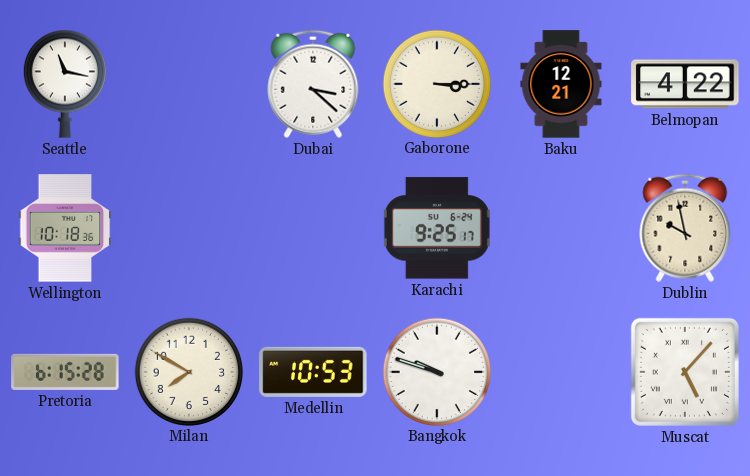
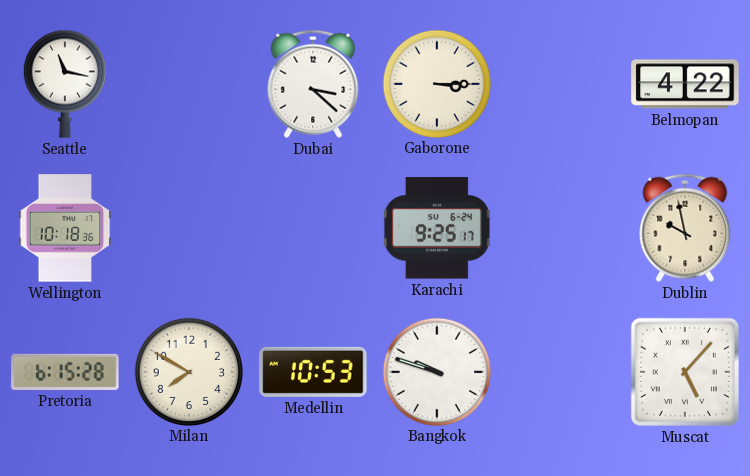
Baku: 12:21 -> none (561, 84)
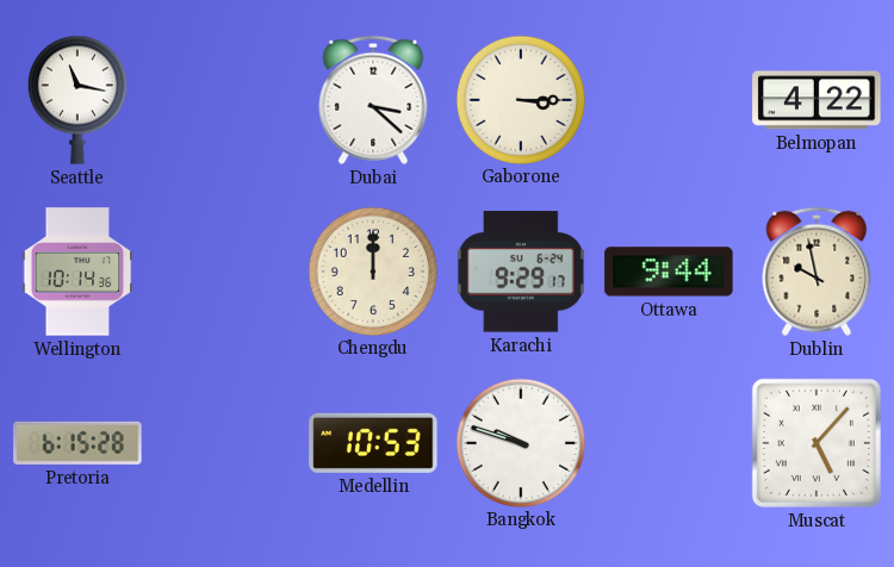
Wellington: 10:18 -> 10:14 (77, 272)
Chengdu: none -> 12:00 (372, 270)
Karachi: 9:25 -> 9:29 (521, 272)
Ottawa: none -> 9:44 (669, 272)
Milan: 7:50 -> none (188, 371)
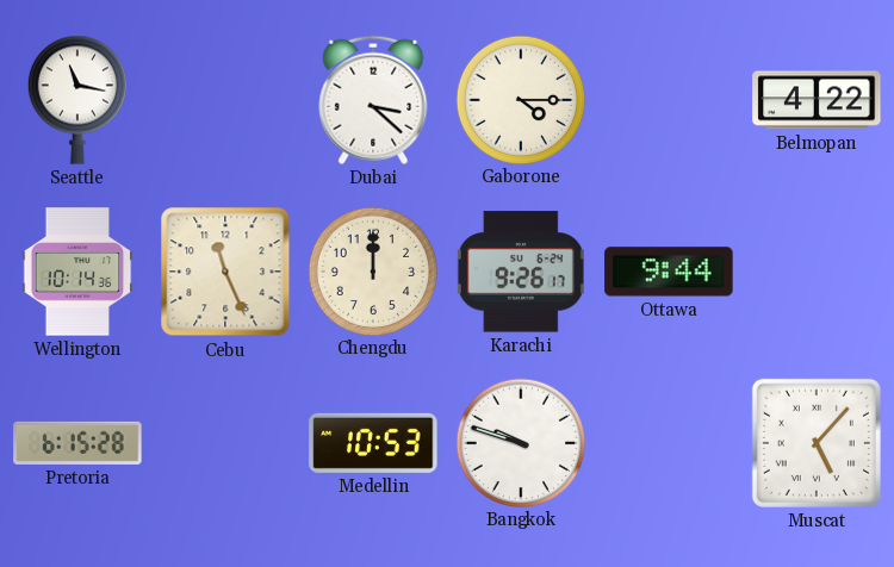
Gaborone: 3:15 -> 4:15 (520, 99)
Cebu: none -> 11:26 (225, 272)
Karachi: 9:29 -> 9:26 (521, 272)
Dublin: 9:58 -> none (817, 272)
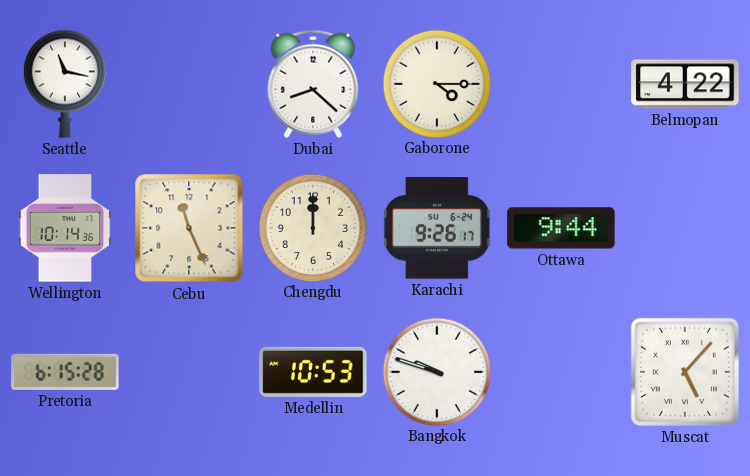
Dubai: 3:22 -> 8:22 (313, 84)
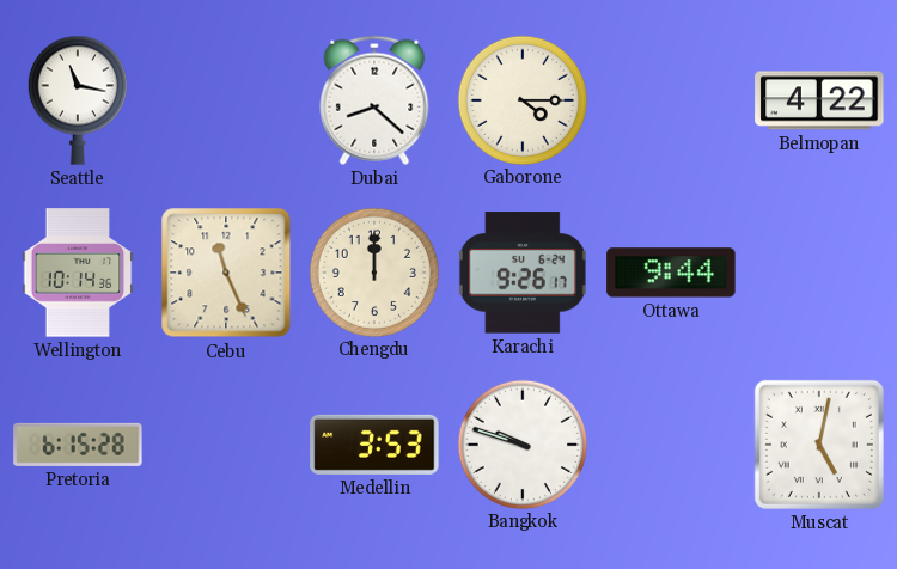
Medellin: 10:53 -> 3:53 (374, 445)
Muscat: 5:07 -> 5:02 (819, 445)
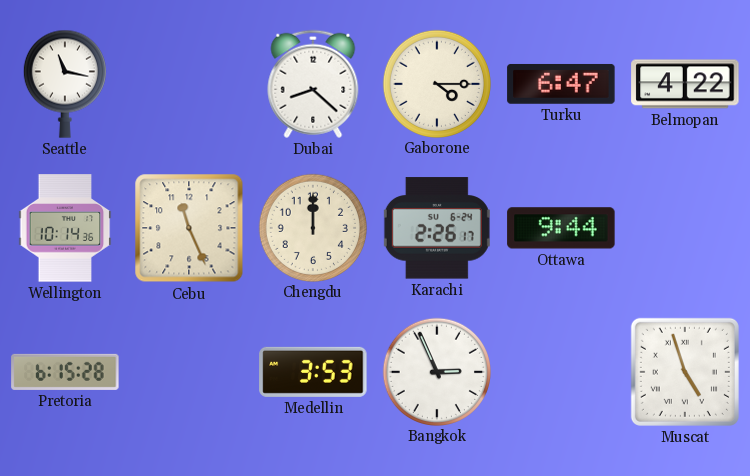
Turku: none -> 6:47 (561, 84)
Karachi: 9:26 -> 2:26 (437, 228)
Bangkok: 9:48 -> 2:56 (436, 371)
Muscat: 5:02 -> 4:57 (685, 372)
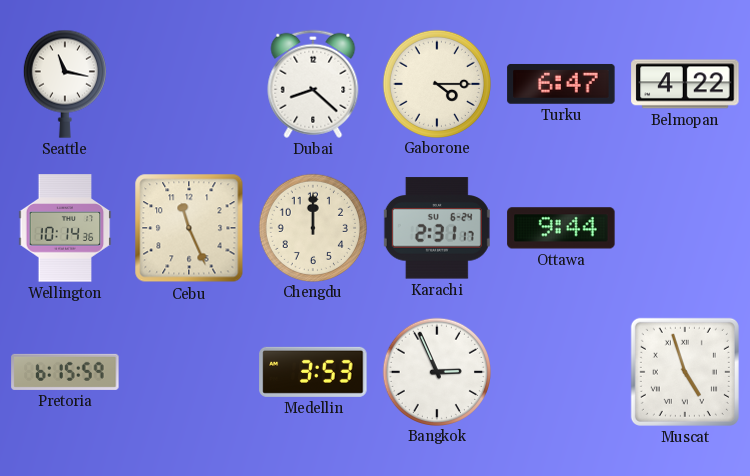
Karachi: 2:26 -> 2:31 (437, 228)
Pretoria: 6:15:28 -> 6:15:59 (65, 372)
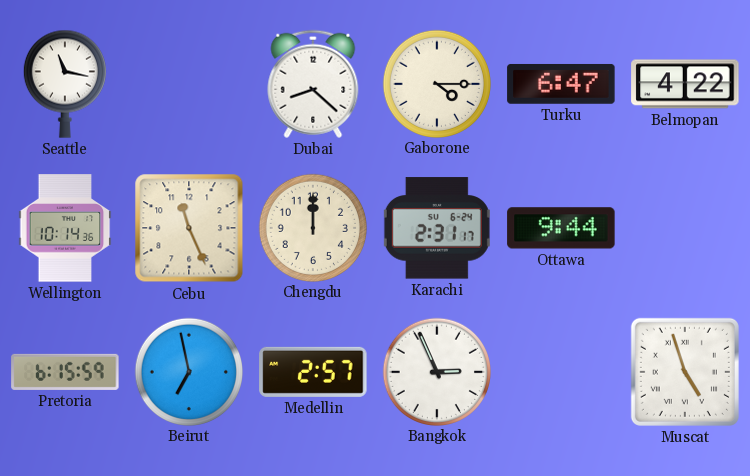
Beirut: none -> 6:58 (188, 371)
Medellin: 3:53 -> 2:57 (313, 372)
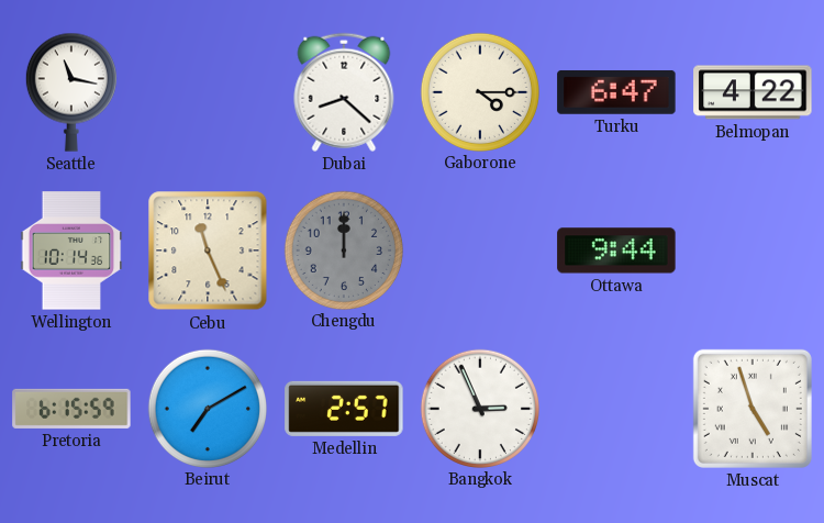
Chengdu dial: cream -> grey (343, 249)
Karachi: 2:31 -> none (437, 228)
Beirut: 6:58 -> 7:10 (207, 408)
